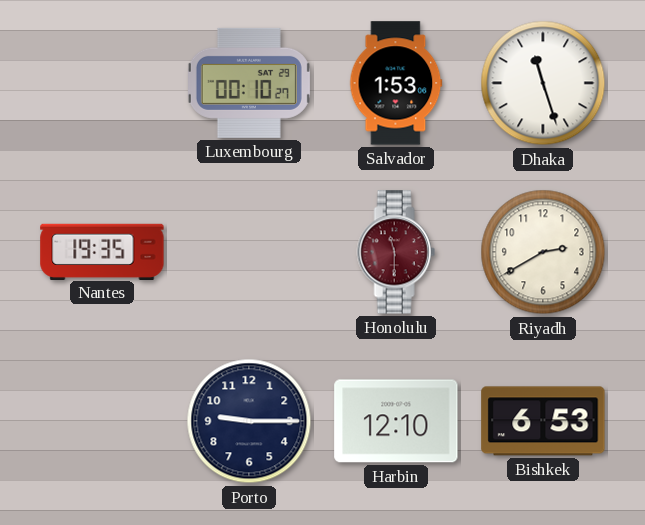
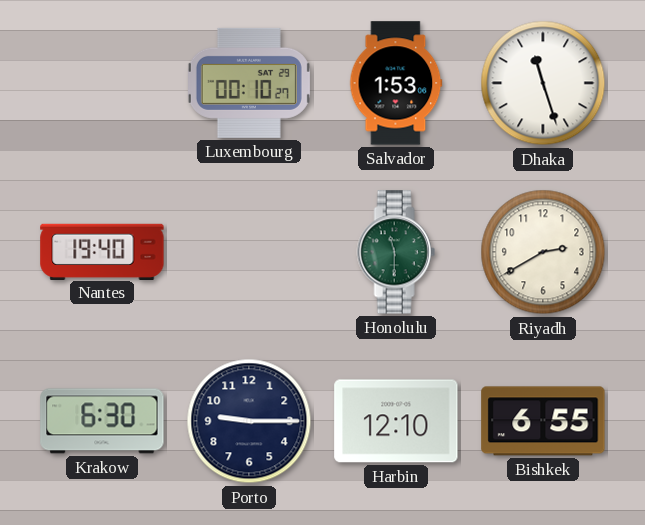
Nantes: 19:35 -> 19:40 (102, 251)
Honolulu dial: burgundy -> green (396, 252)
Krakow: none -> 6:30 (102, 421)
Bishkek: 6:53 -> 6:55 (543, 421)
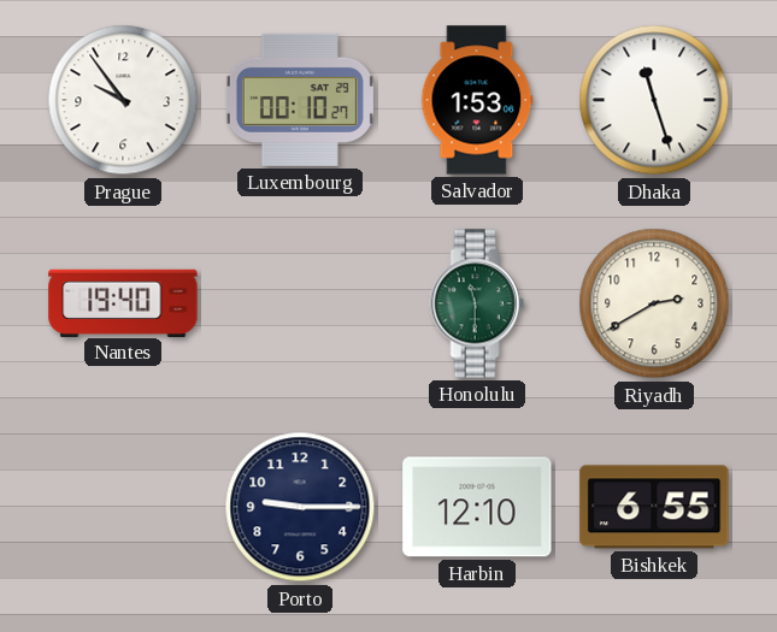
Prague: none -> 9:54 (123, 100)
Krakow: 6:30 -> none (102, 421)
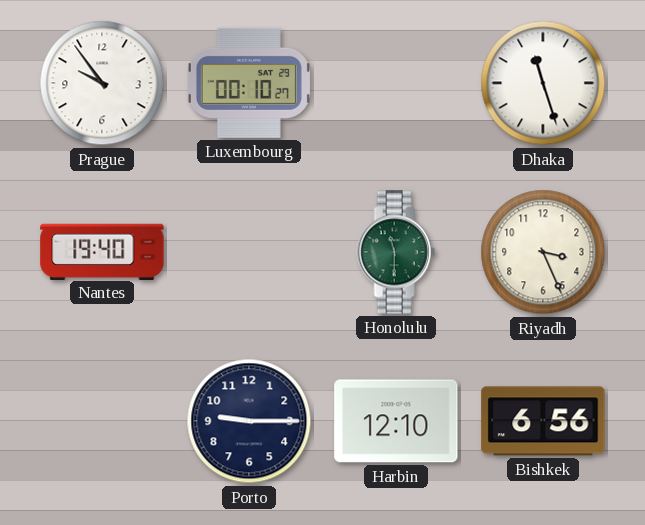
Salvador: 1:53 -> none (477, 100)
Riyadh: 2:40 -> 3:26 (543, 252)
Bishkek: 6:55 -> 6:56 (543, 421)
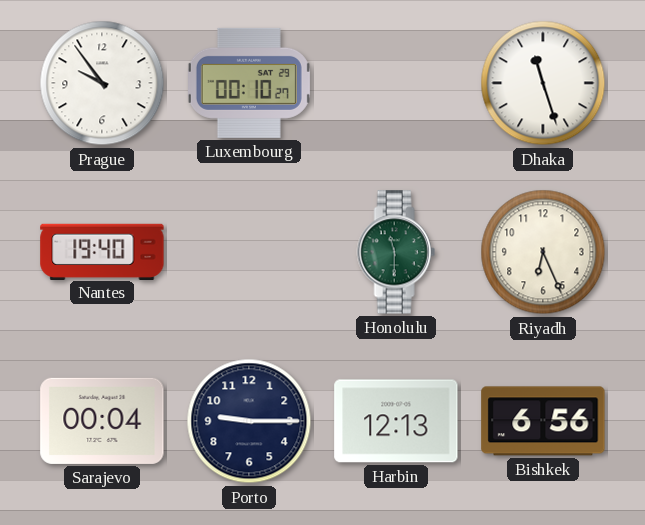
Riyadh: 3:26 -> 6:26 (543, 252)
Sarajevo: none -> 00:04 (102, 421)
Harbin: 12:10 -> 12:13 (396, 421)
